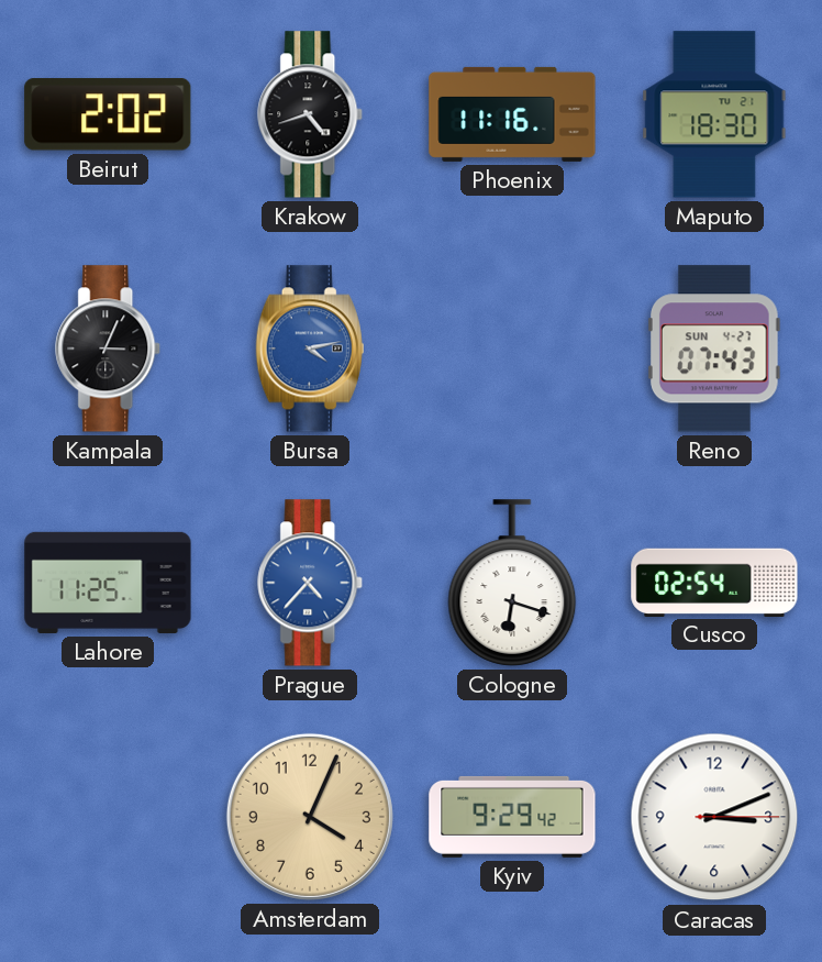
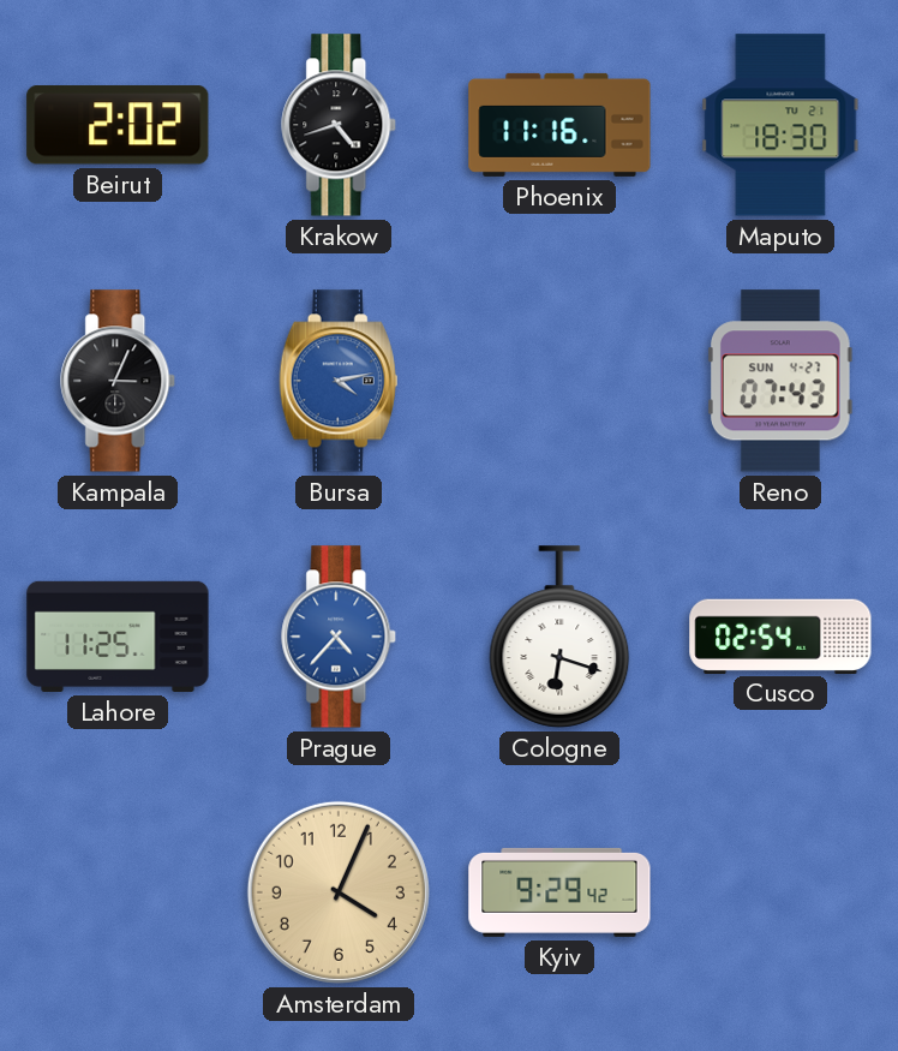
Caracas: 3:11 -> none (714, 817)
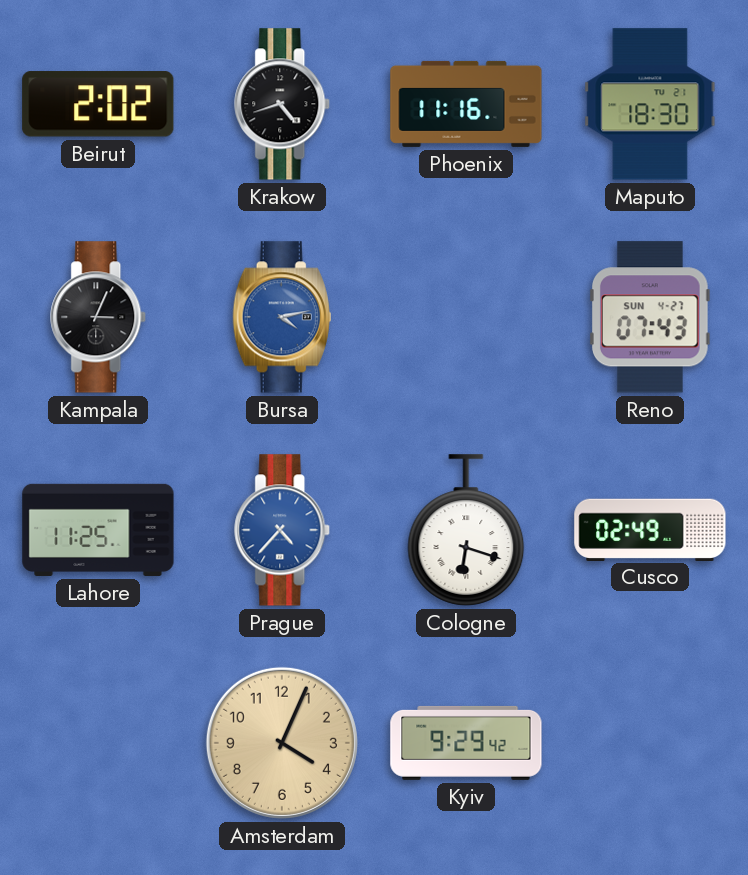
Cusco: 02:54 -> 02:49 (650, 529)
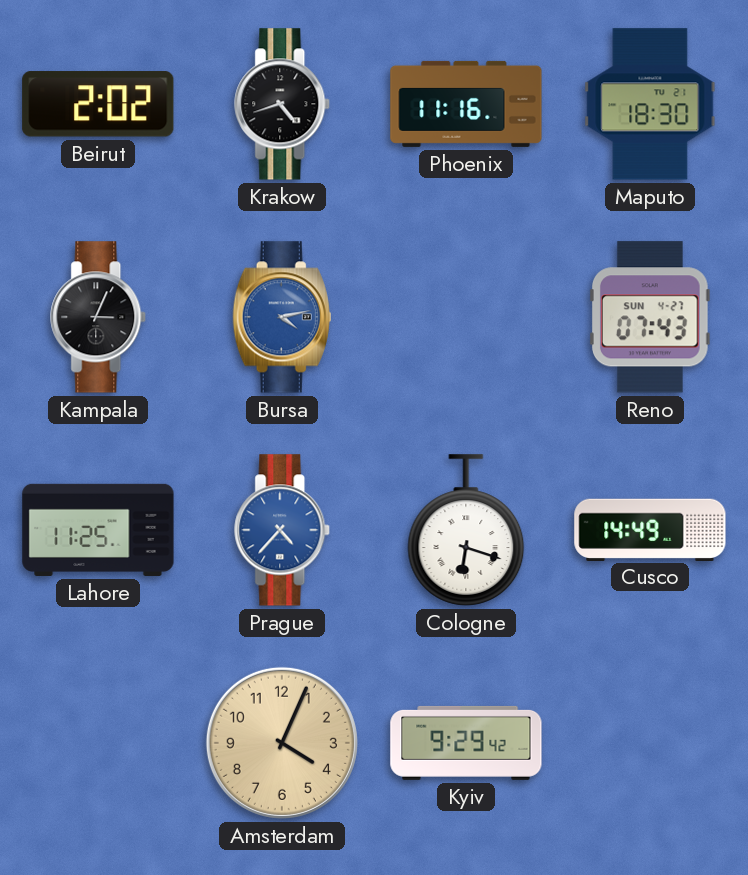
Cusco: 02:49 -> 14:49 (650, 529)
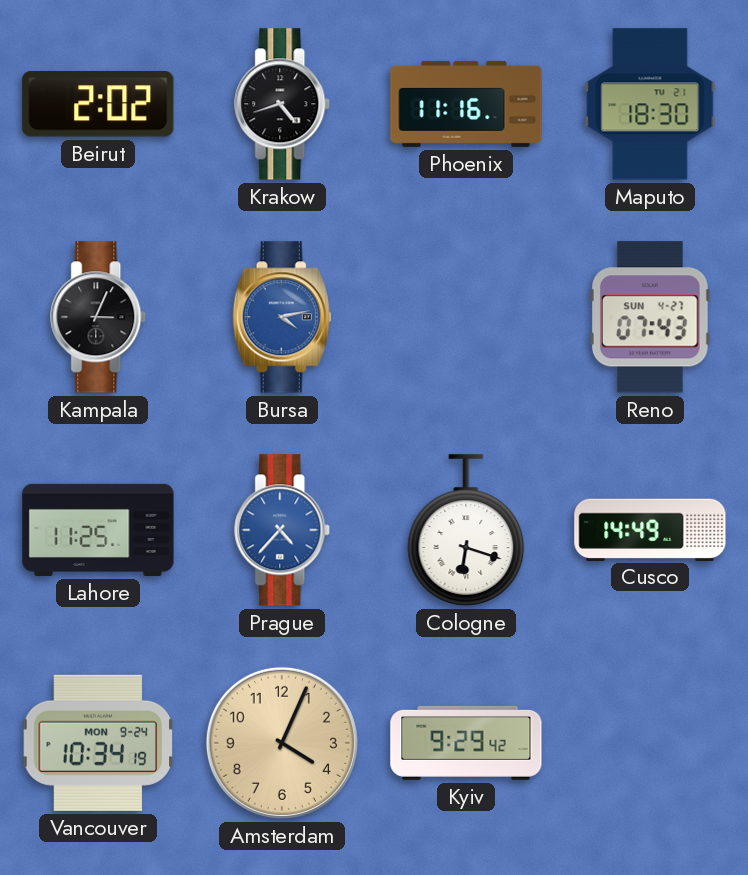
Vancouver: none -> 10:34 (98, 743)
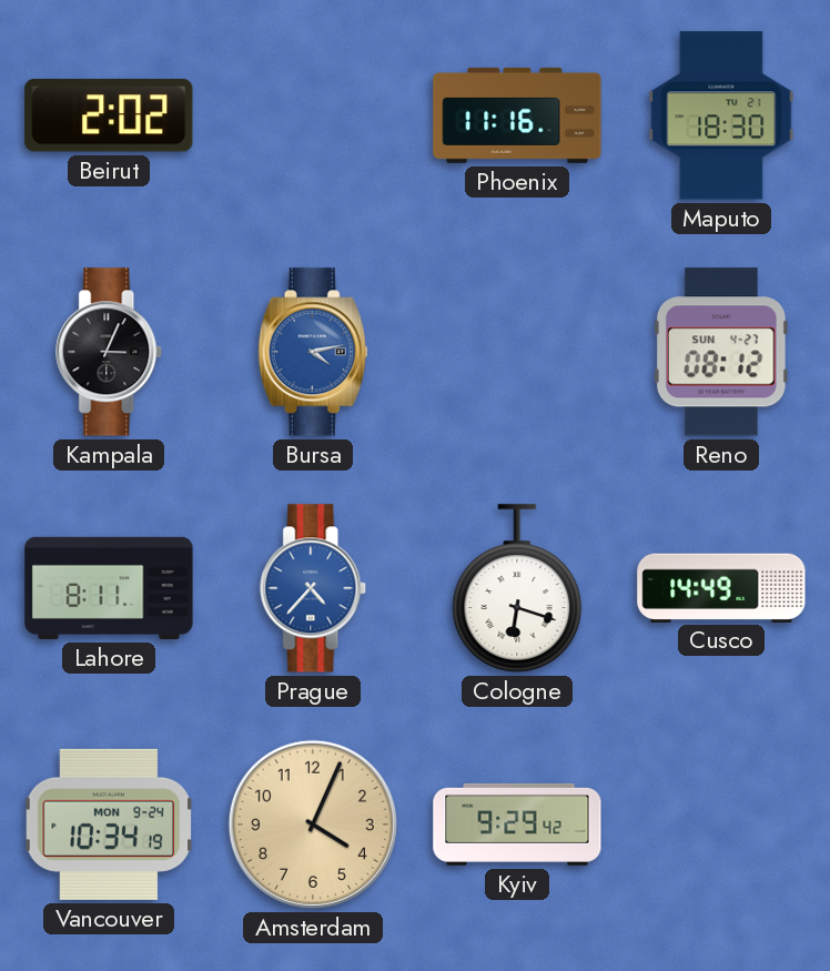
Krakow: 4:42 -> none (283, 104)
Reno: 07:43 -> 08:12 (721, 352)
Lahore: 11:25 -> 8:11 (109, 588)
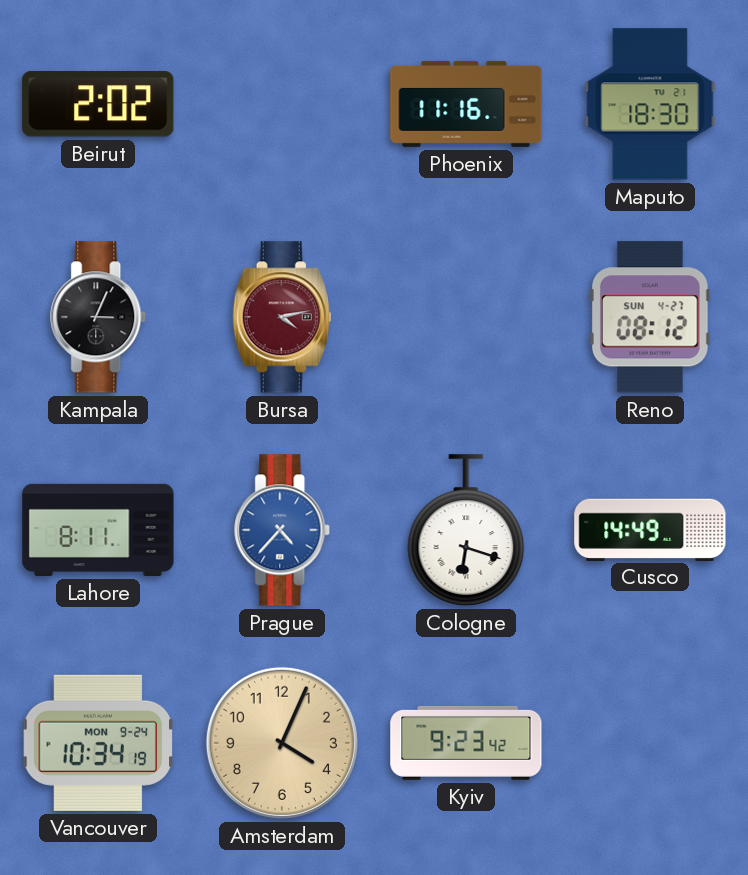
Bursa dial: blue -> burgundy (282, 317)
Kyiv: 9:29 -> 9:23 (466, 743)
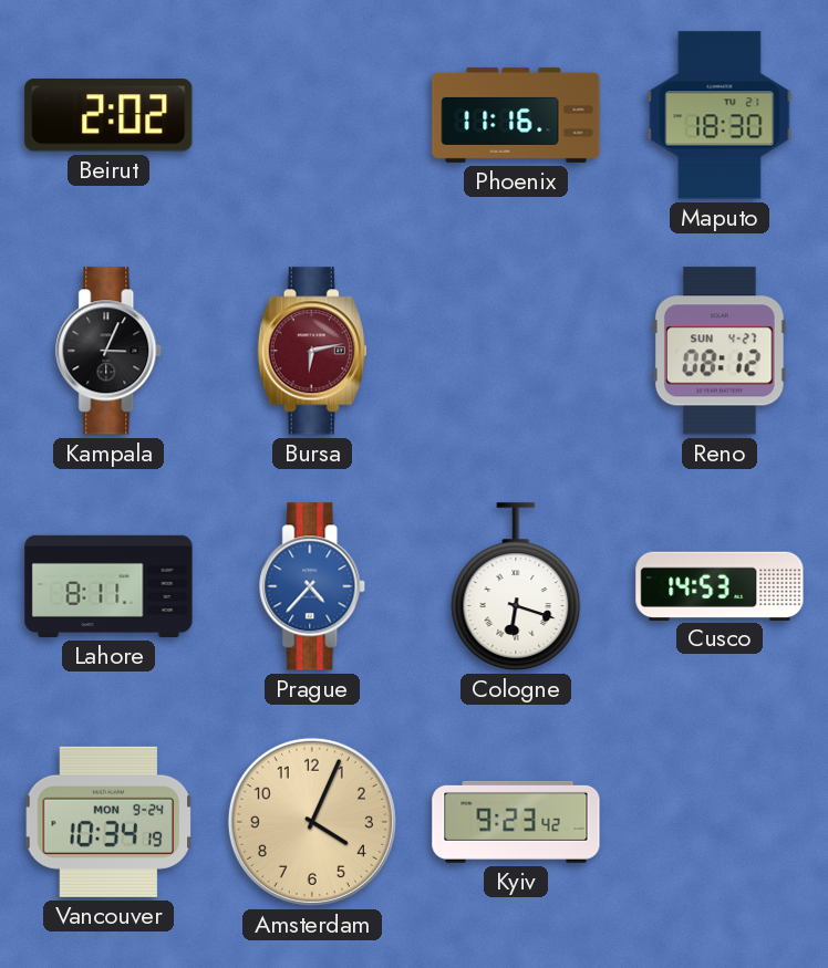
Bursa: 4:13 -> 6:13 (312, 351)
Cusco: 14:49 -> 14:53 (720, 585)
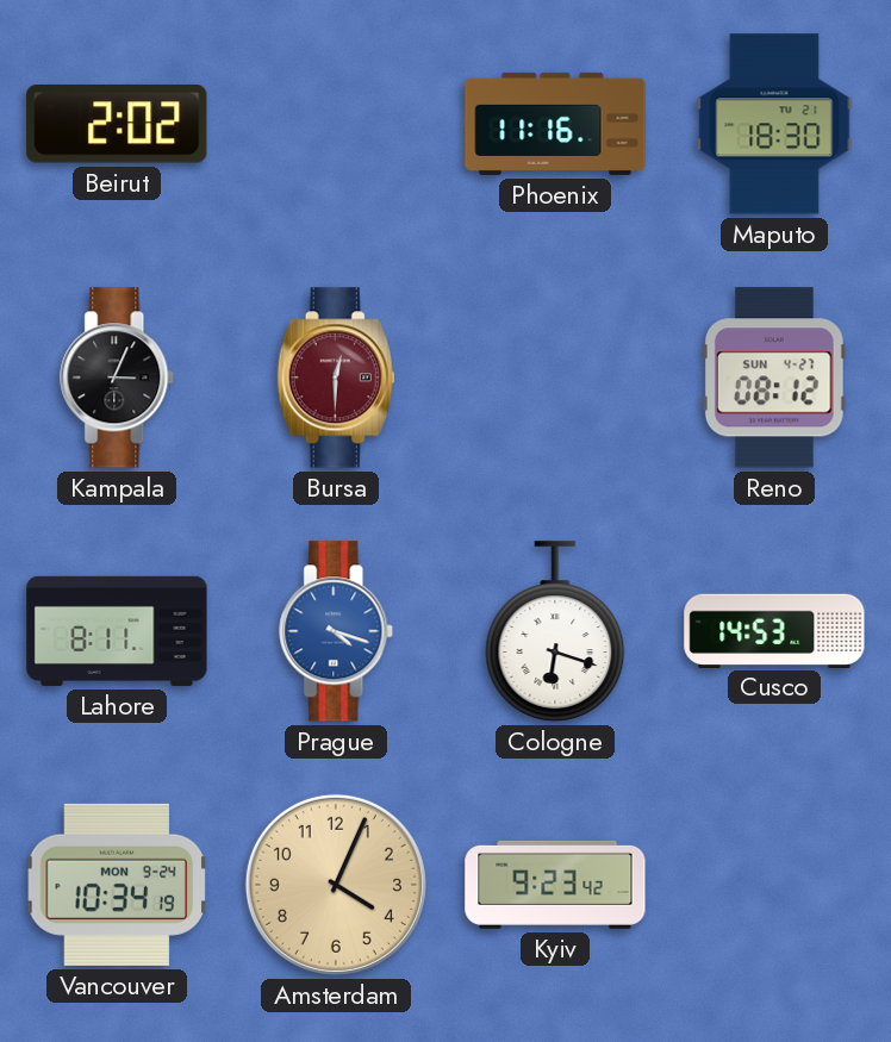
Bursa: 6:13 -> 12:30 (336, 378)
Prague: 4:37 -> 4:18 (337, 631)
